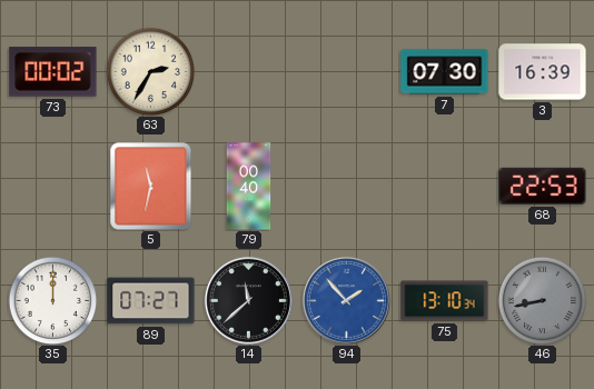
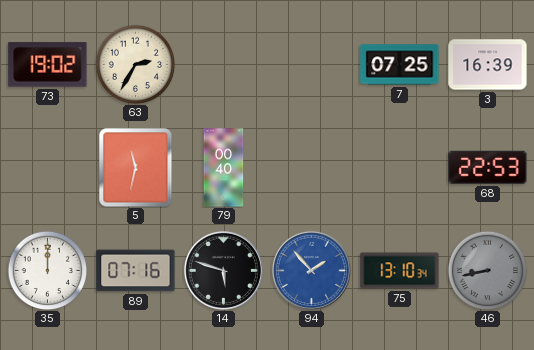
73: 00:02 -> 19:02 (48, 65)
7: 07:30 -> 07:25 (400, 65)
89: 07:27 -> 07:16 (136, 271)
14: 11:38 -> 5:48 (223, 270)
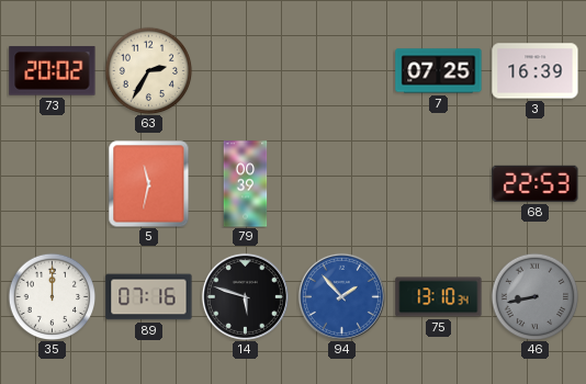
73: 19:02 -> 20:02 (53, 71)
79: 00:40 -> 00:39 (246, 184)
